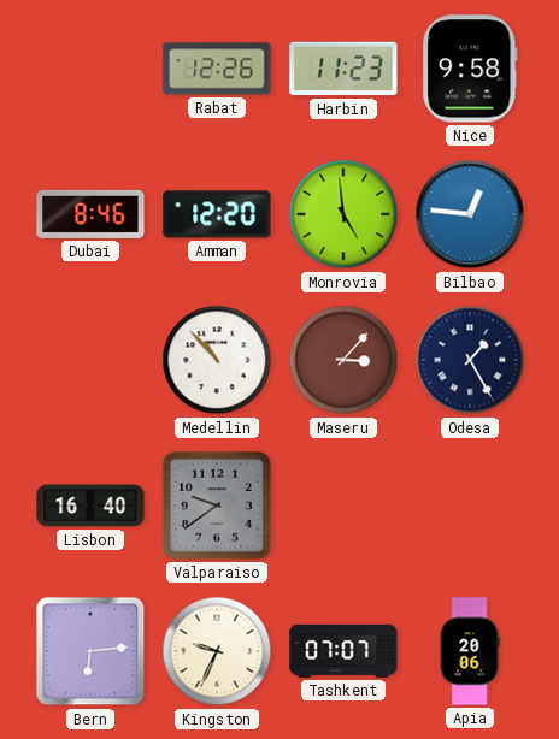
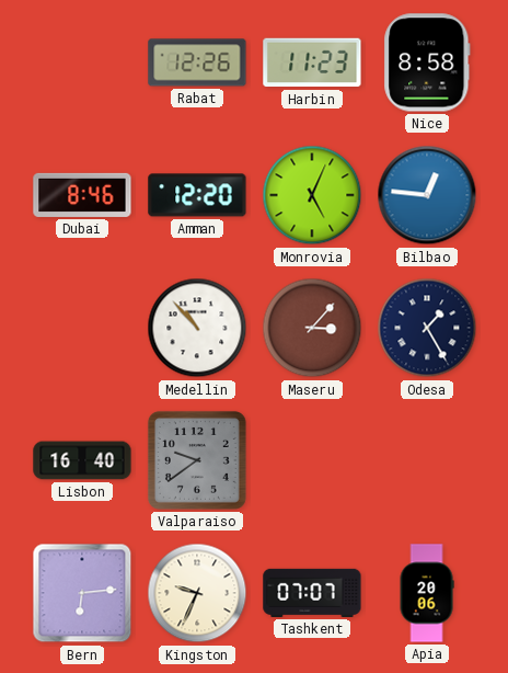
Nice: 9:58 -> 8:58 (427, 62)
Monrovia: 4:59 -> 5:04 (312, 195)
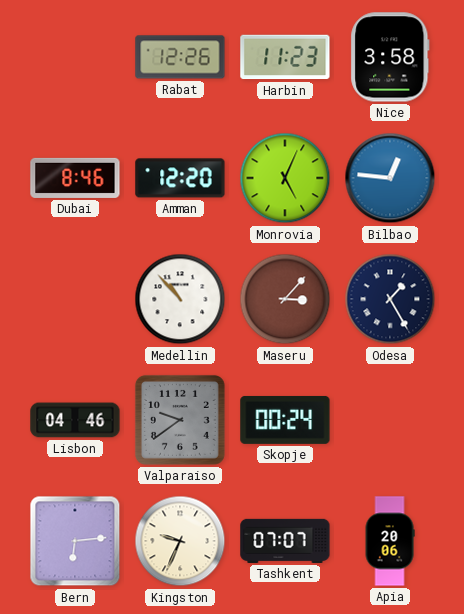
Nice: 8:58 -> 3:58 (390, 57)
Lisbon: 16:40 -> 04:46 (75, 420)
Skopje: none -> 00:24 (285, 420)
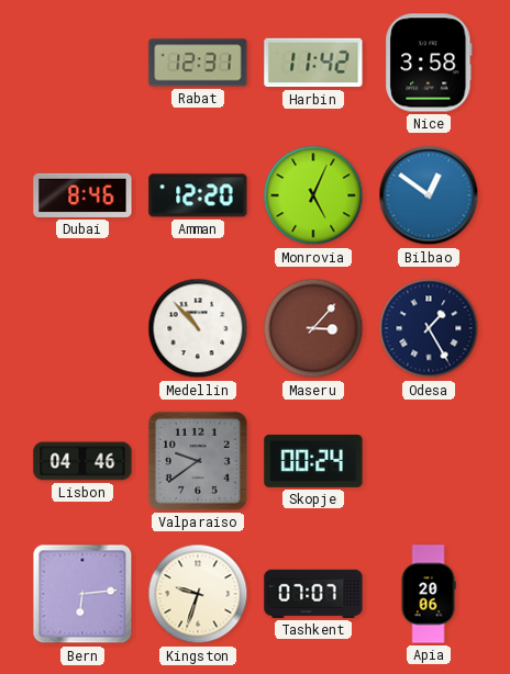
Rabat: 12:26 -> 12:31 (198, 63)
Harbin: 11:23 -> 11:42 (313, 63)
Bilbao: 12:46 -> 12:51 (429, 195)
Kingston: 9:34 -> 9:33 (198, 594)
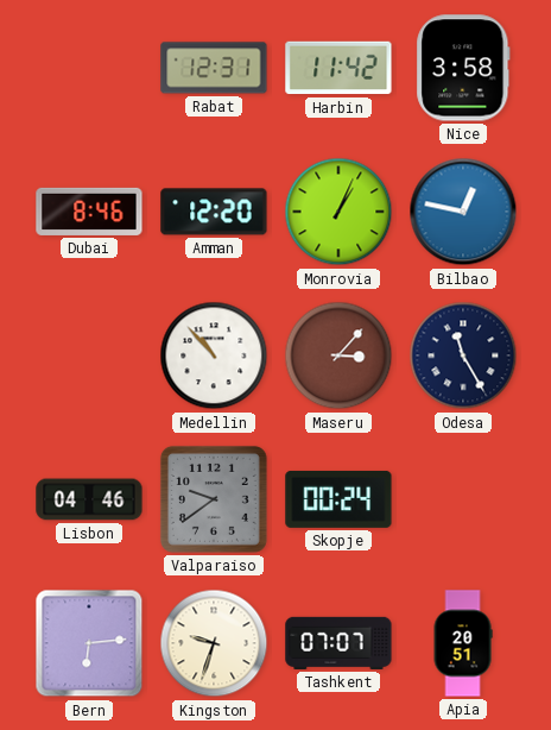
Monrovia: 5:04 -> 1:04 (338, 212)
Bilbao: 12:51 -> 12:47 (463, 212)
Odesa: 1:25 -> 11:25 (463, 355)
Apia: 20:06 -> 20:51 (463, 643)
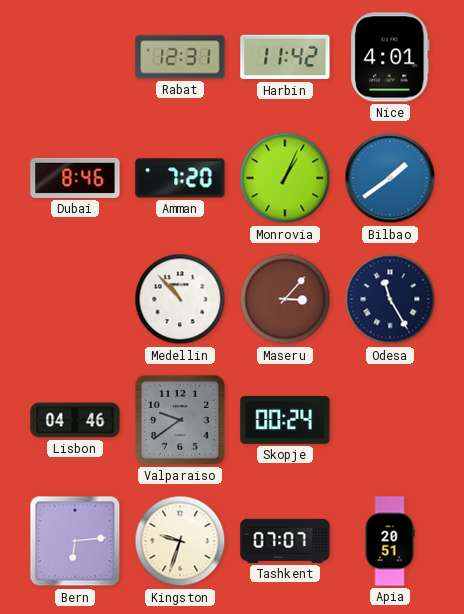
Nice: 3:58 -> 4:01 (390, 57)
Amman: 12:20 -> 7:20 (180, 178)
Bilbao: 12:47 -> 1:39 (390, 178)
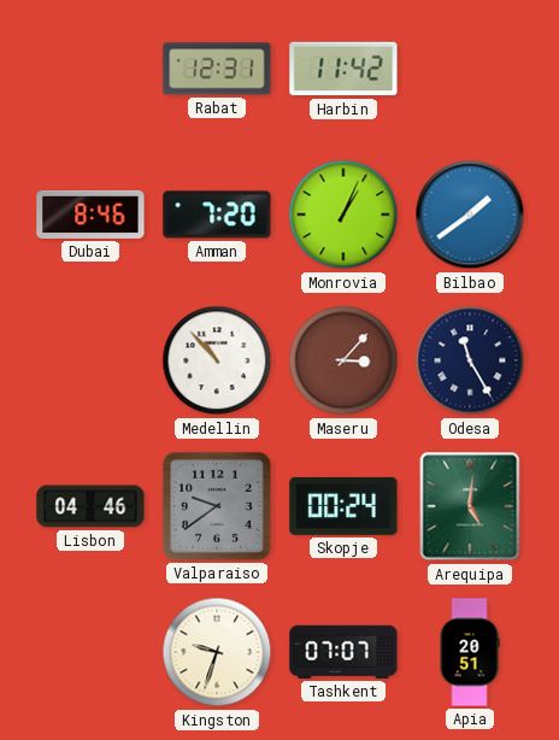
Nice: 4:01 -> none (390, 57)
Arequipa: none -> 5:01 (470, 506)
Bern: 6:14 -> none (75, 541)
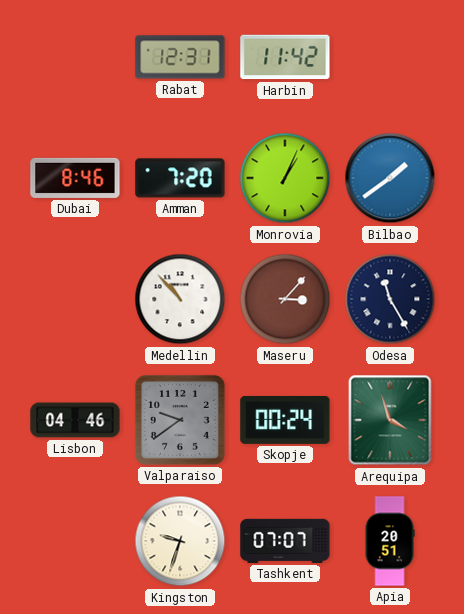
Arequipa: 5:01 -> 3:57 (390, 420)
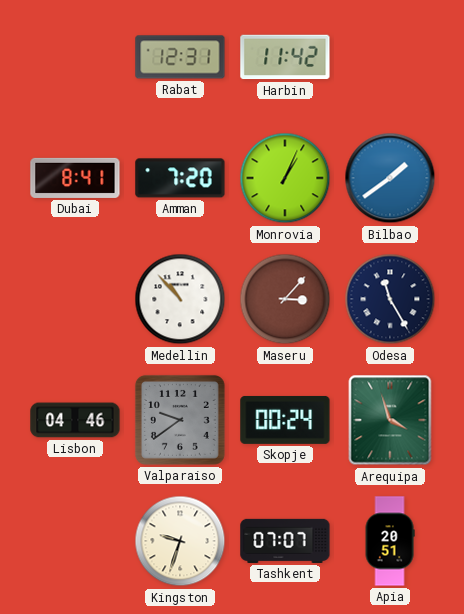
Dubai: 8:46 -> 8:41 (75, 178)
